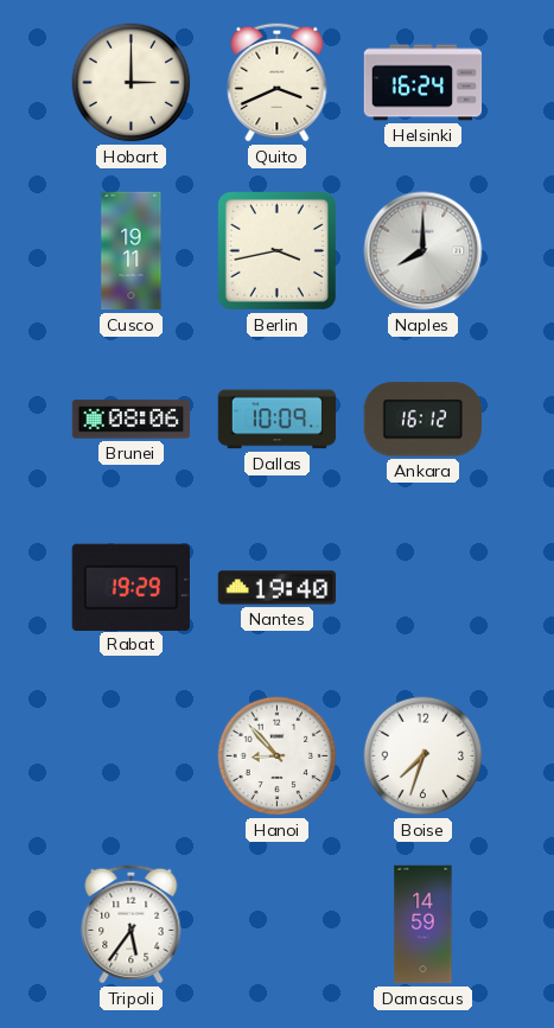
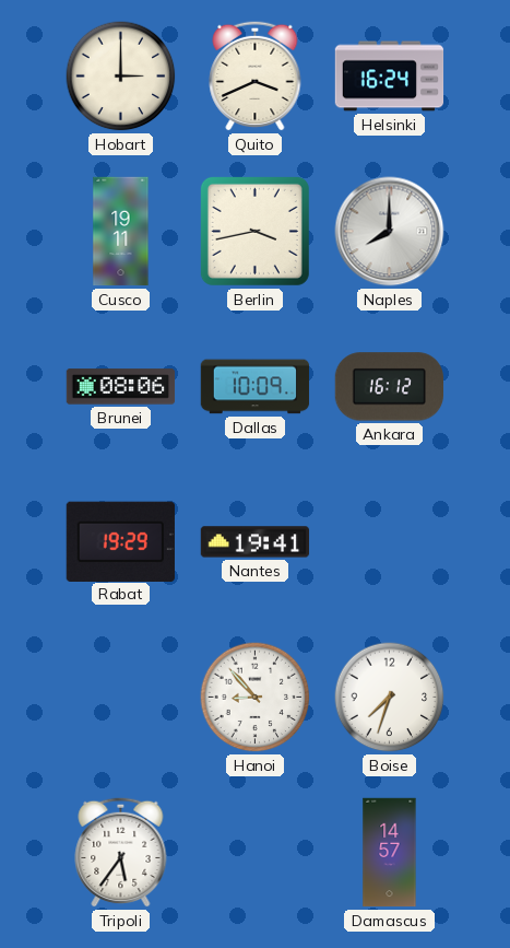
Nantes: 19:40 -> 19:41 (256, 542)
Damascus: 14:59 -> 14:57 (390, 853)
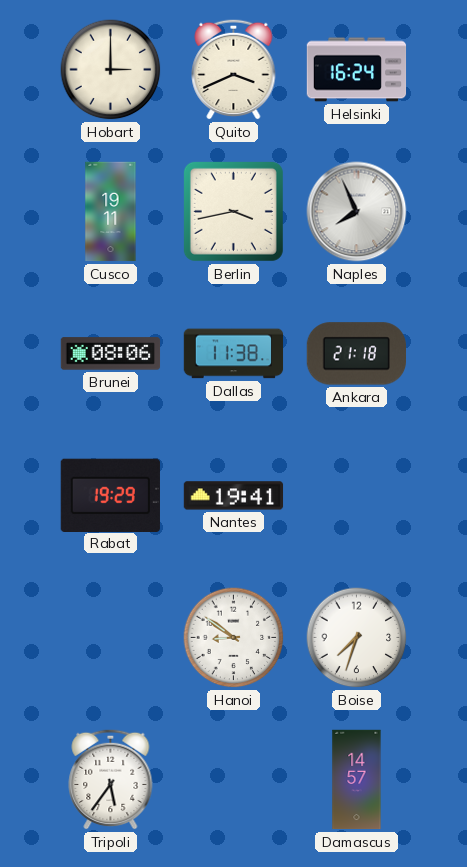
Naples: 8:00 -> 7:56 (357, 212)
Dallas: 10:09 -> 11:38 (234, 354)
Ankara: 16:12 -> 21:18 (356, 354)
Hanoi: 8:53 -> 8:51 (234, 638)
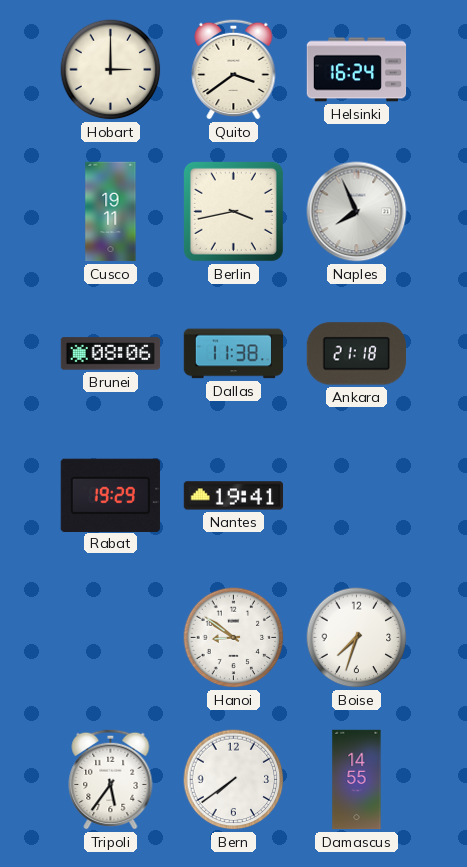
Quito: 3:41 -> 3:39 (234, 69)
Bern: none -> 7:39 (234, 780)
Damascus: 14:57 -> 14:55 (357, 780)
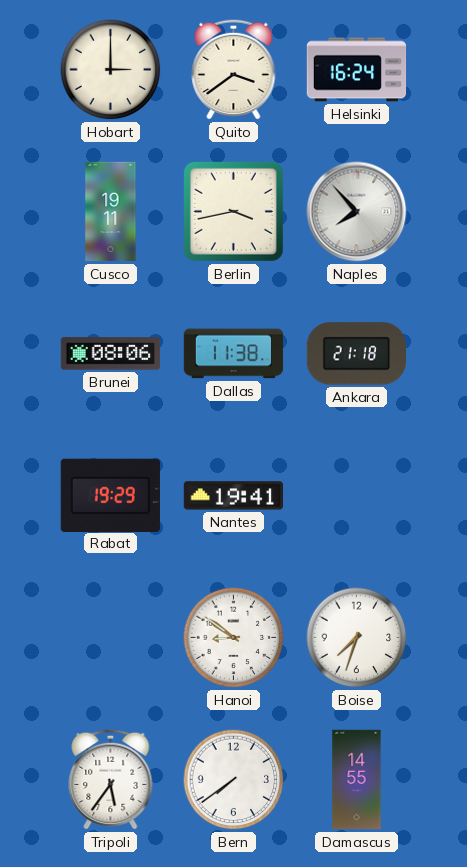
Naples: 7:56 -> 7:53 (357, 212)
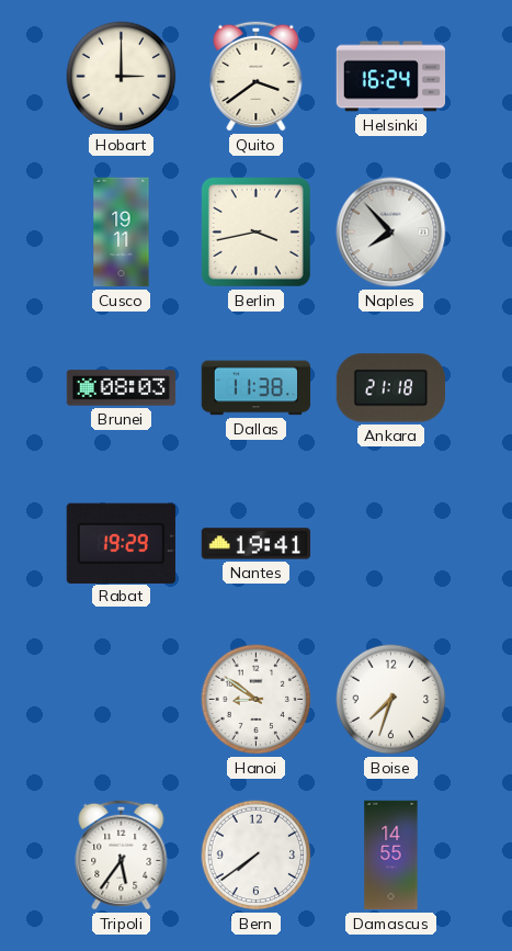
Brunei: 08:06 -> 08:03 (122, 388)
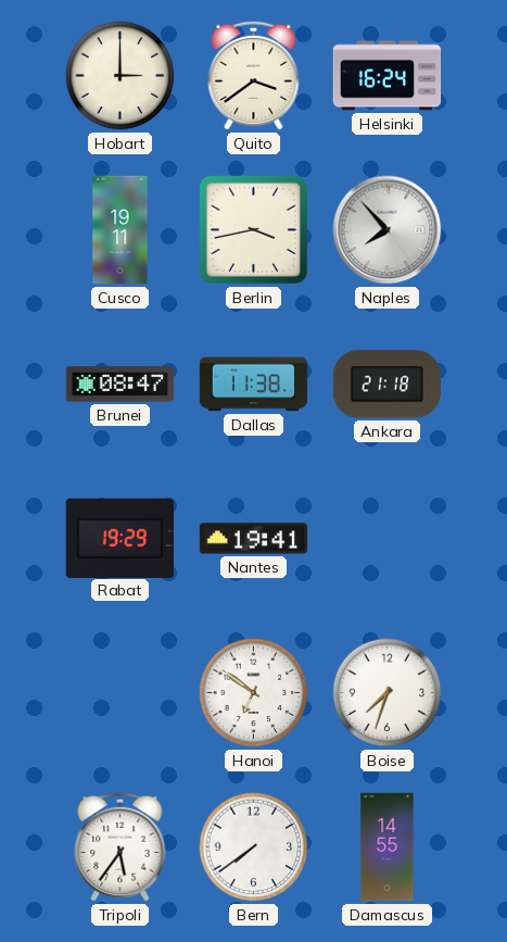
Brunei: 08:03 -> 08:47 (121, 385)
Hanoi: 8:51 -> 6:51 (254, 693)
